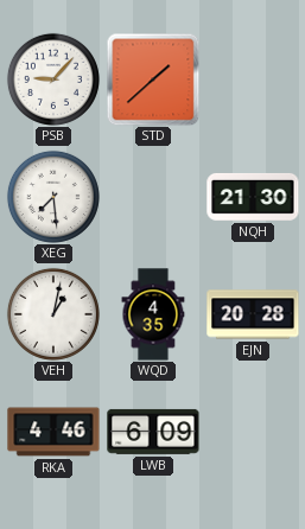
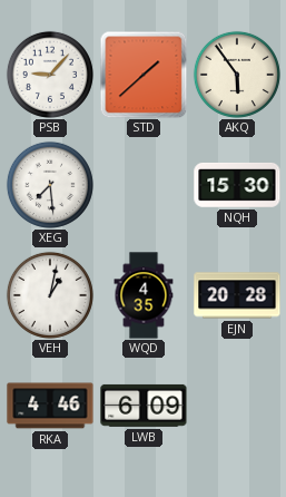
AKQ: none -> 5:54 (237, 75)
NQH: 21:30 -> 15:30 (237, 185)
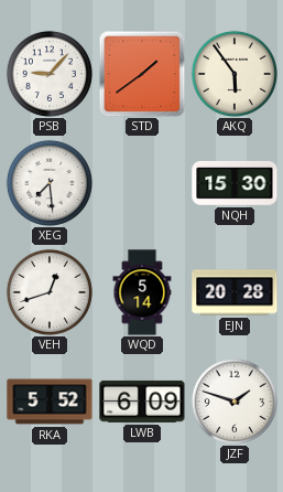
STD: 1:38 -> 1:39 (142, 74)
VEH: 1:02 -> 12:42 (50, 292)
WQD: 4:35 -> 5:14 (142, 292)
RKA: 4:46 -> 5:52 (50, 402)
JZF: none -> 1:48 (235, 402)
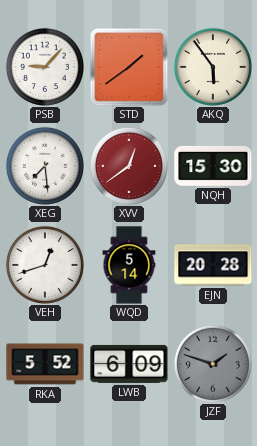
XVV: none -> 12:39 (129, 166)
JZF dial: white -> grey (213, 364)
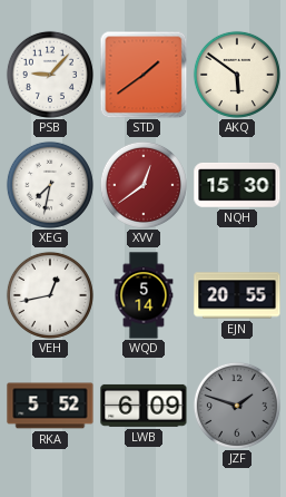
AKQ: 5:54 -> 5:51 (237, 75)
XEG: 7:29 -> 7:32 (50, 185)
VEH: 12:42 -> 12:43 (50, 295)
EJN: 20:28 -> 20:55 (237, 295)
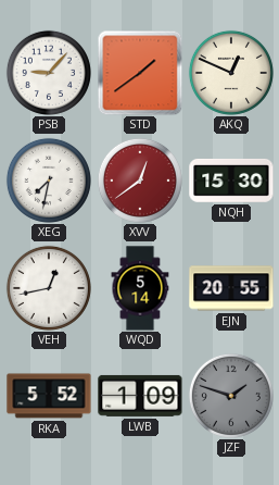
AKQ: 5:51 -> 12:49 (231, 73)
LWB: 6:09 -> 1:09 (140, 396)
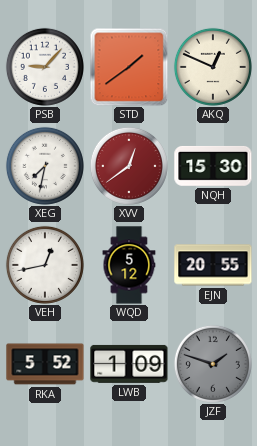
WQD: 5:14 -> 5:12 (129, 265)
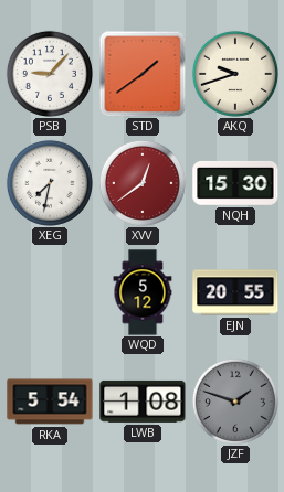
AKQ: 12:49 -> 9:42 (235, 74)
VEH: 12:43 -> none (45, 265)
RKA: 5:52 -> 5:54 (50, 402)
LWB: 1:09 -> 1:08 (143, 402)
